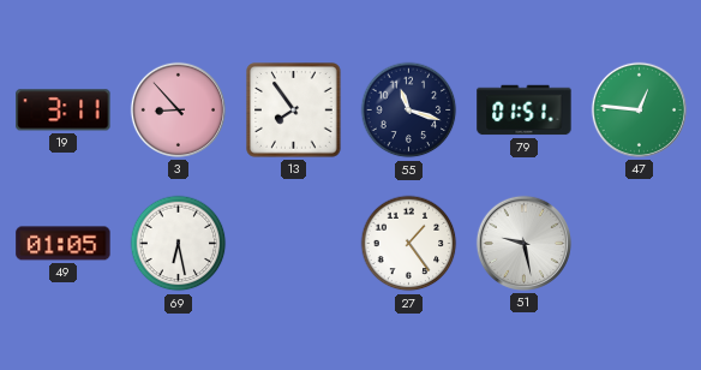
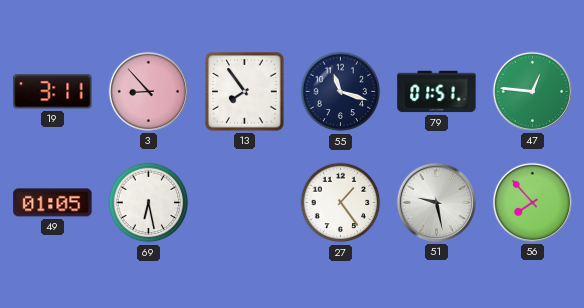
56: none -> 7:53 (532, 202)
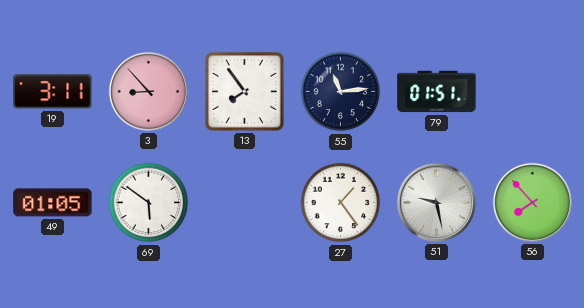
55: 11:18 -> 11:14 (341, 92)
47: 12:46 -> none (532, 91)
69: 6:28 -> 5:51 (149, 203)
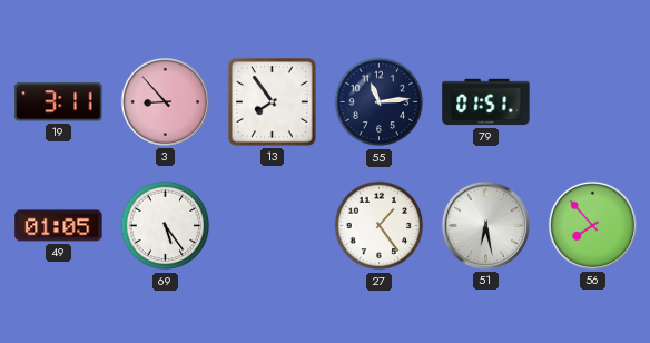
69: 5:51 -> 5:24 (166, 226)
51: 9:28 -> 6:28 (485, 225)
